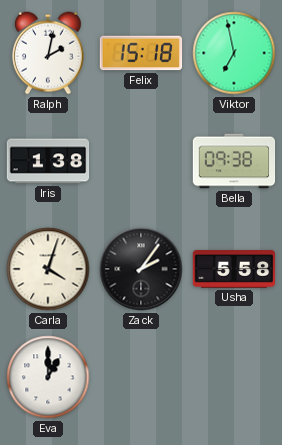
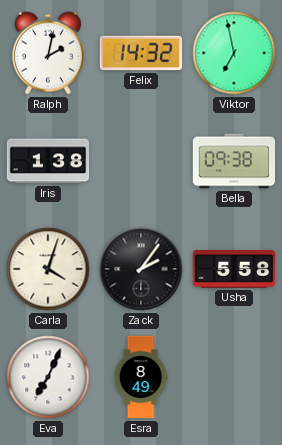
Felix: 15:18 -> 14:32 (141, 53)
Eva: 1:00 -> 7:04 (48, 377)
Esra: none -> 8:49 (141, 377)
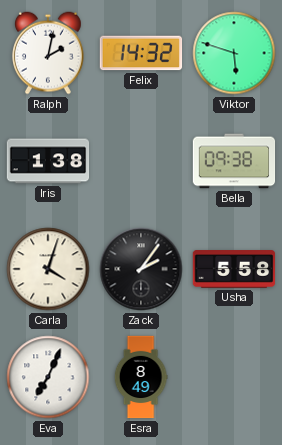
Viktor: 6:58 -> 5:48 (234, 53)
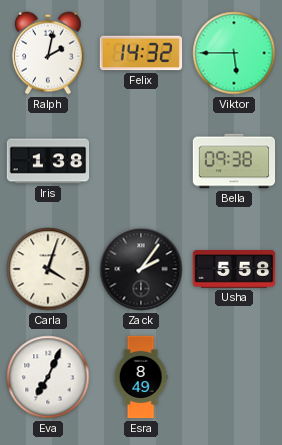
Viktor: 5:48 -> 5:45 (234, 53)
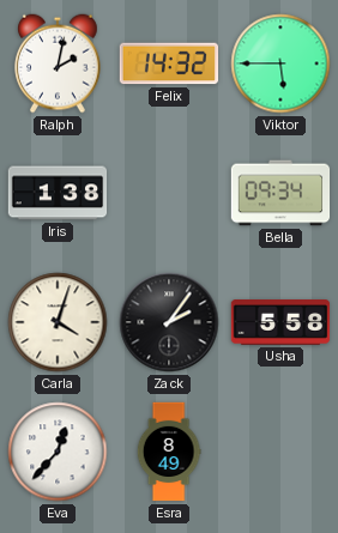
Bella: 09:38 -> 09:34 (280, 193)
Eva: 7:04 -> 12:37 (58, 452)
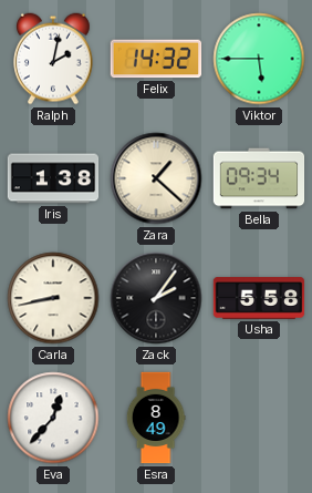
Zara: none -> 1:22 (156, 178)
Carla: 4:03 -> 8:43 (53, 298)
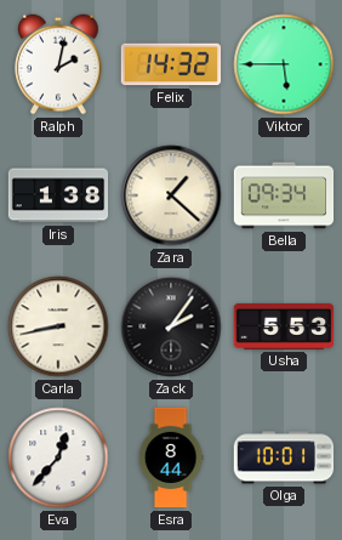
Usha: 5:58 -> 5:53 (284, 326)
Esra: 8:49 -> 8:44 (171, 457)
Olga: none -> 10:01 (284, 457)
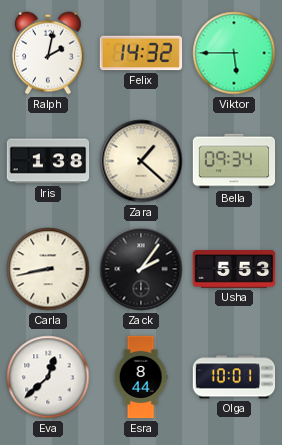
Eva: 12:37 -> 12:38 (48, 377)
